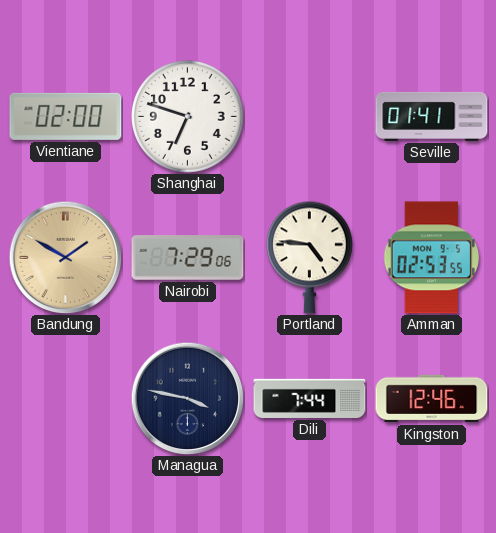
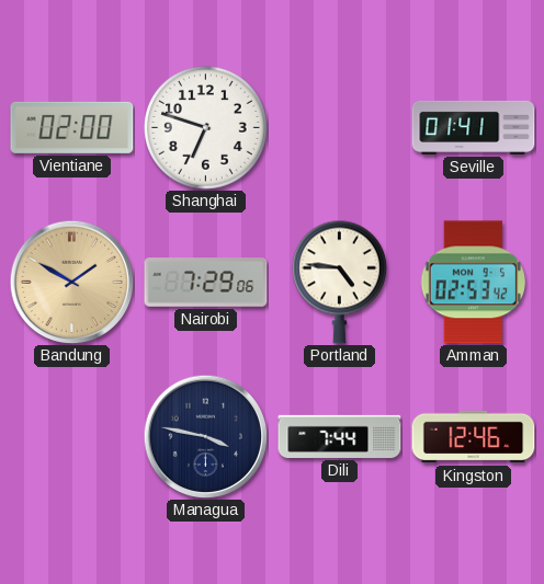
Amman: 02:53:55 -> 02:53:42 (473, 283)
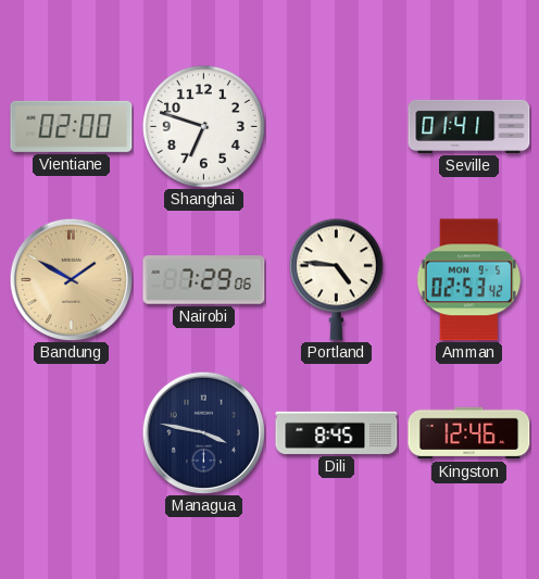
Dili: 7:44 -> 8:45 (337, 432)
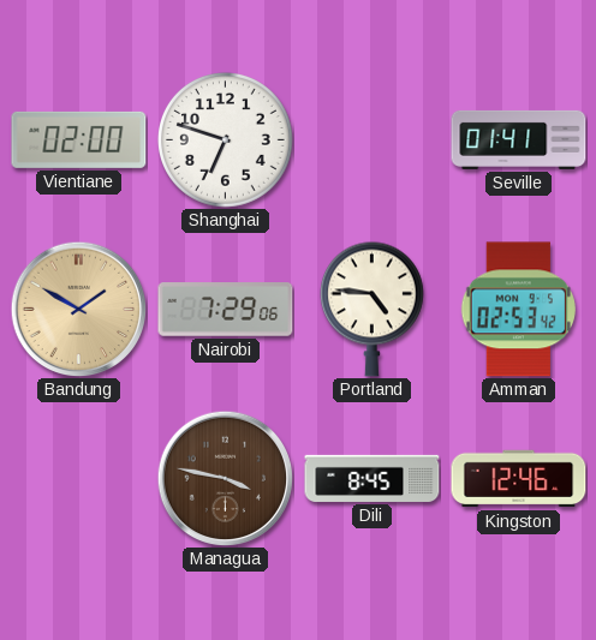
Managua dial: navy -> brown (225, 478)
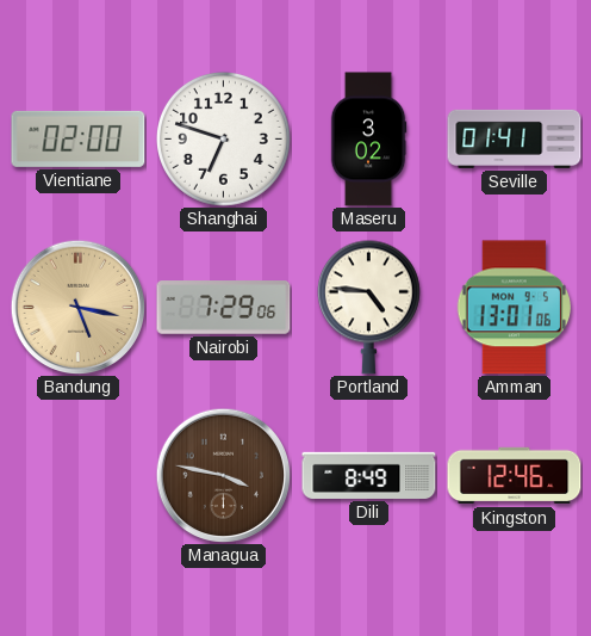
Maseru: none -> 3:02 (368, 140)
Bandung: 1:50 -> 5:17 (77, 307)
Amman: 02:53 -> 13:01 (514, 308)
Dili: 8:45 -> 8:49 (369, 475)
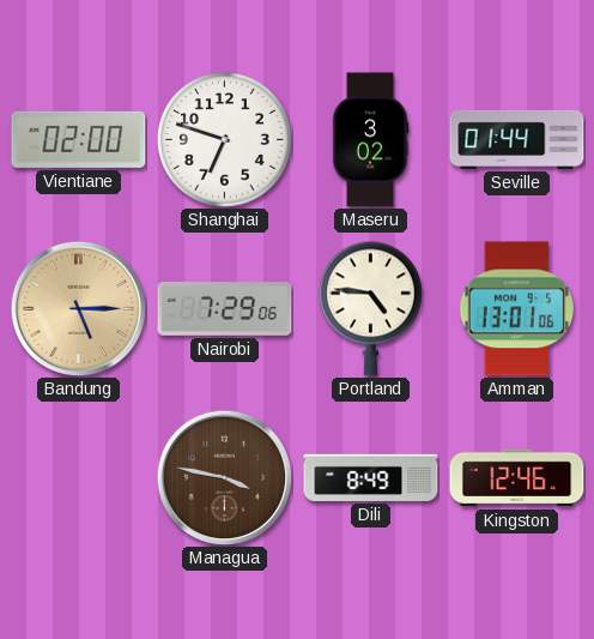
Seville: 01:41 -> 01:44 (517, 139)
Bandung: 5:17 -> 5:15 (78, 308)
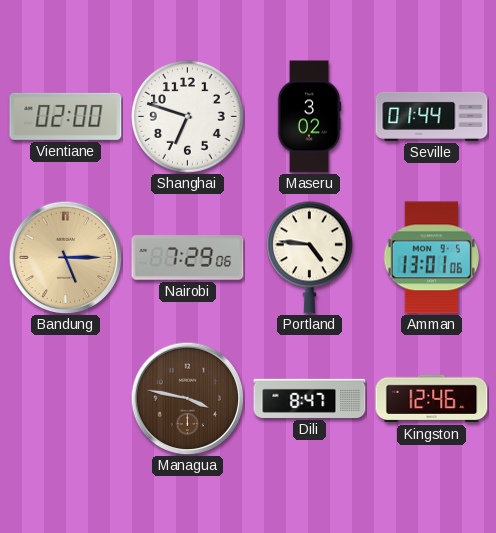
Dili: 8:49 -> 8:47 (310, 398)
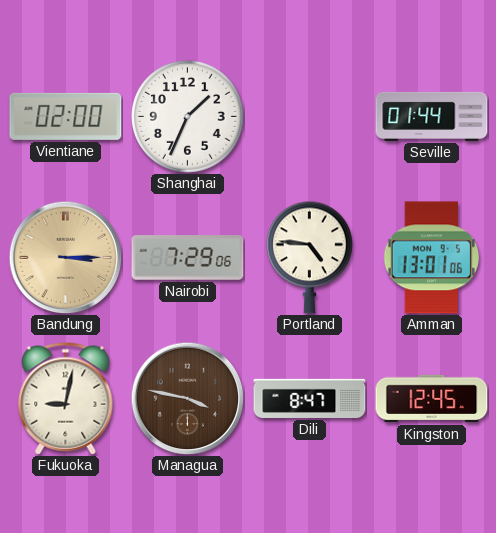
Shanghai: 6:48 -> 1:34 (188, 117)
Maseru: 3:02 -> none (309, 117)
Bandung: 5:15 -> 3:15 (65, 257)
Fukuoka: none -> 9:02 (66, 399)
Kingston: 12:46 -> 12:45 (432, 399)
